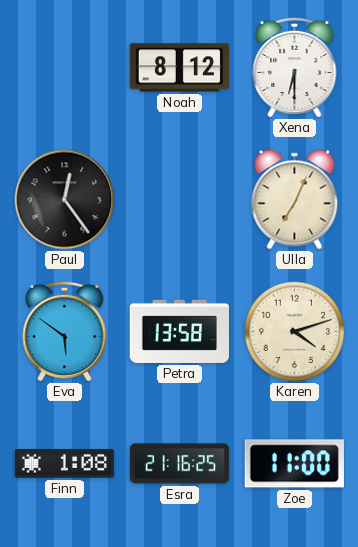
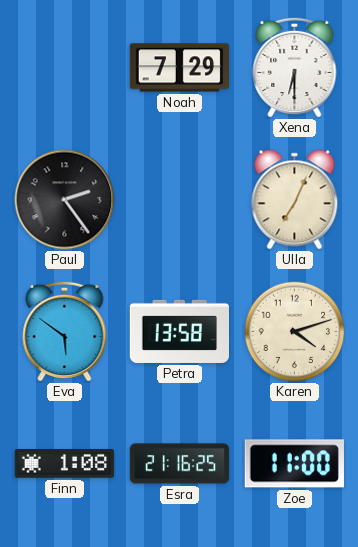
Noah: 8:12 -> 7:29 (179, 68)
Paul: 12:24 -> 2:24 (65, 200)
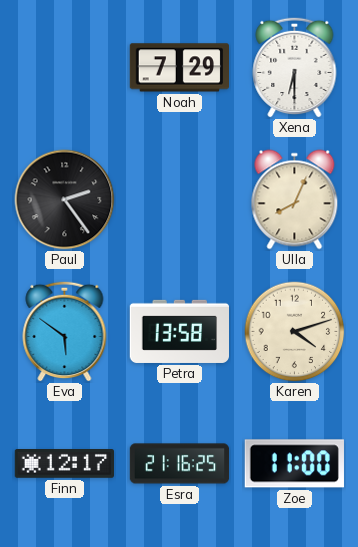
Ulla: 7:04 -> 8:04 (295, 200)
Finn: 1:08 -> 12:17 (64, 464)
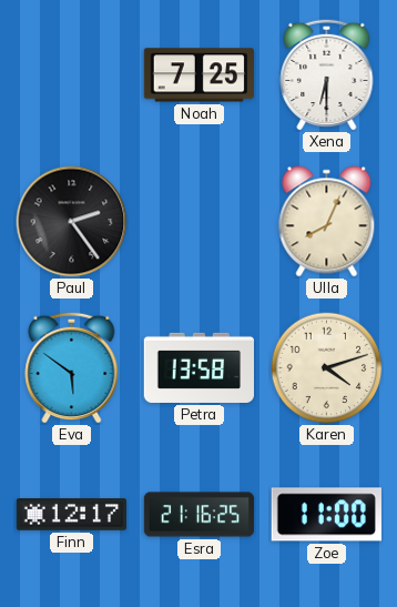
Noah: 7:29 -> 7:25 (198, 75)
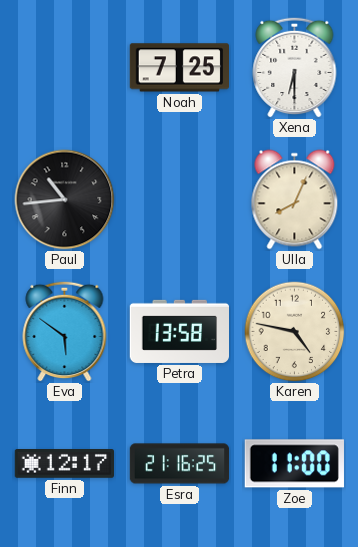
Paul: 2:24 -> 10:44 (65, 200)
Karen: 4:12 -> 4:47 (295, 332)
